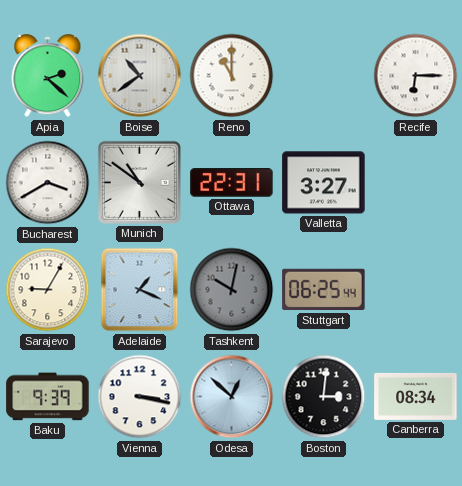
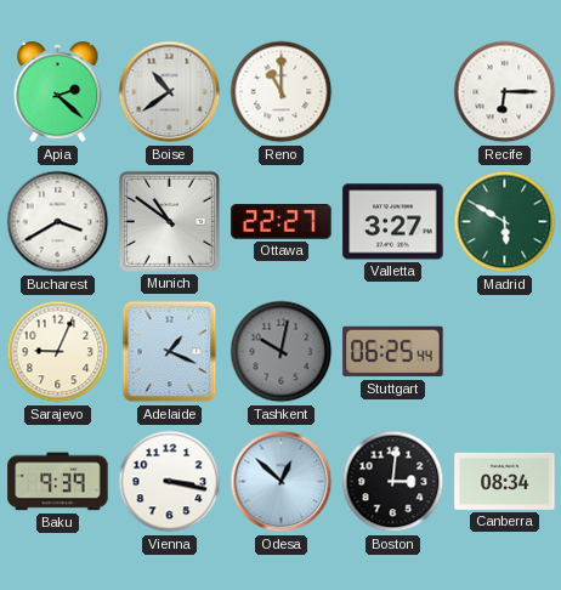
Ottawa: 22:31 -> 22:27 (282, 222)
Madrid: none -> 5:50 (505, 222)
Sarajevo: 9:05 -> 9:04 (58, 352)
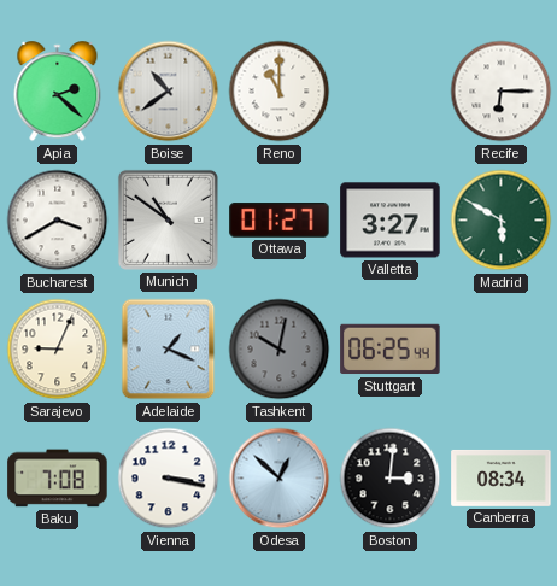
Ottawa: 22:27 -> 01:27 (280, 221)
Baku: 9:39 -> 7:08 (58, 479)
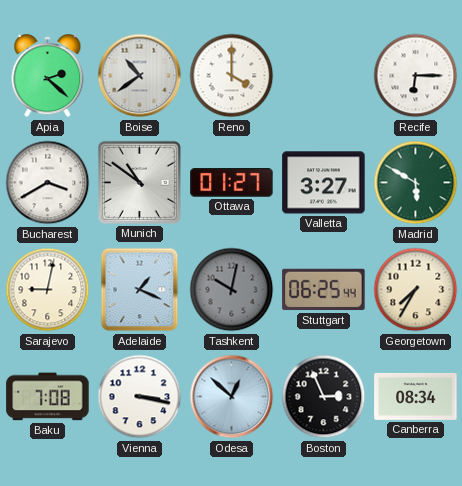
Reno: 11:00 -> 4:00 (232, 76)
Sarajevo: 9:04 -> 9:02 (48, 290)
Georgetown: none -> 7:35 (416, 290)
Boston: 3:01 -> 2:56 (324, 397)
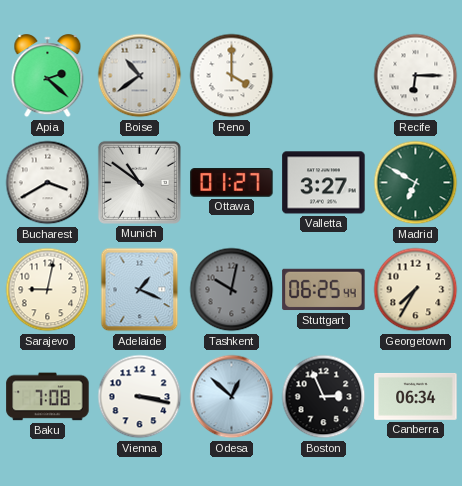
Madrid: 5:50 -> 6:50 (416, 183)
Canberra: 08:34 -> 06:34 (416, 397)
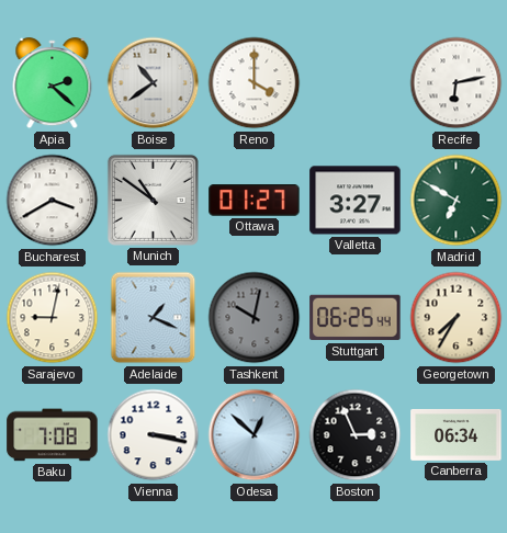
Recife: 6:15 -> 6:13 (457, 83)
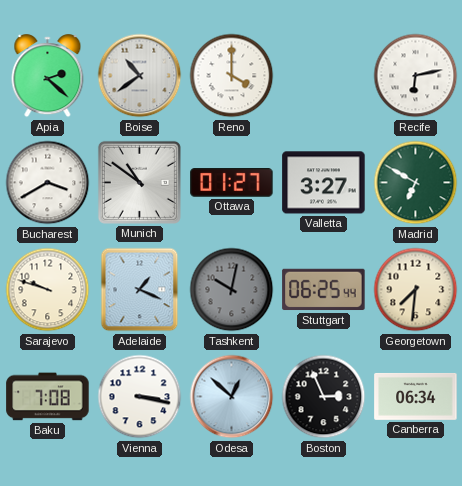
Sarajevo: 9:02 -> 9:48 (48, 290)
Georgetown: 7:35 -> 7:31 (416, 290)
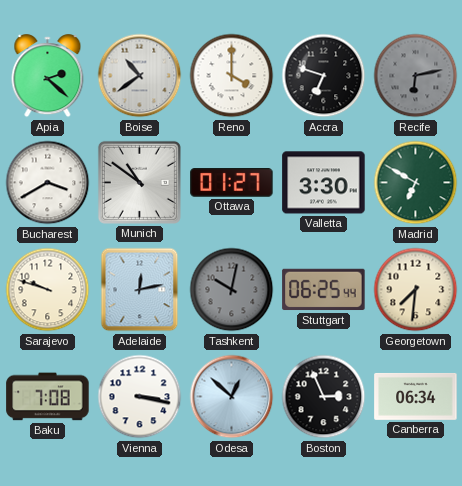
Accra: none -> 6:48 (324, 76)
Recife dial: white -> grey (416, 76)
Valletta: 3:27 -> 3:30 (324, 183)
Adelaide: 1:19 -> 12:13 (140, 290)
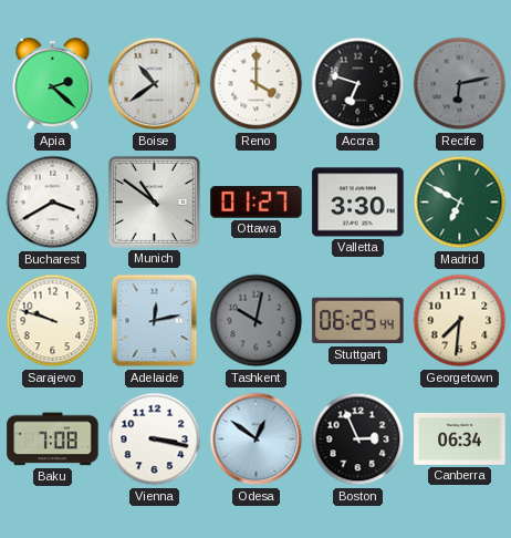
Odesa: 12:52 -> 12:51 (257, 439)
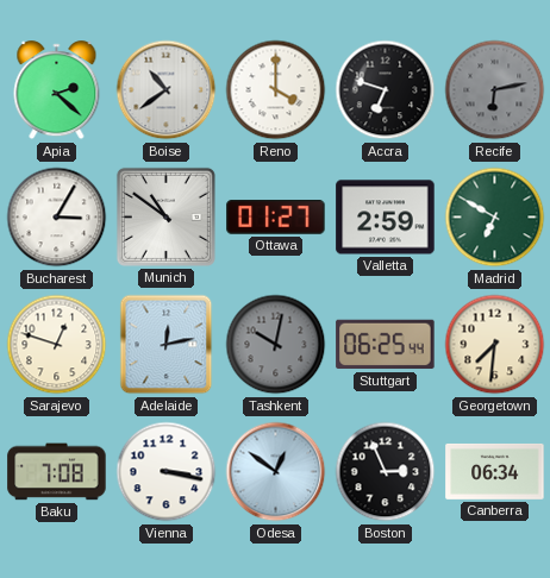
Bucharest: 3:40 -> 3:05 (57, 218)
Valletta: 3:30 -> 2:59 (386, 218)
Sarajevo: 9:48 -> 12:48 (57, 345)
